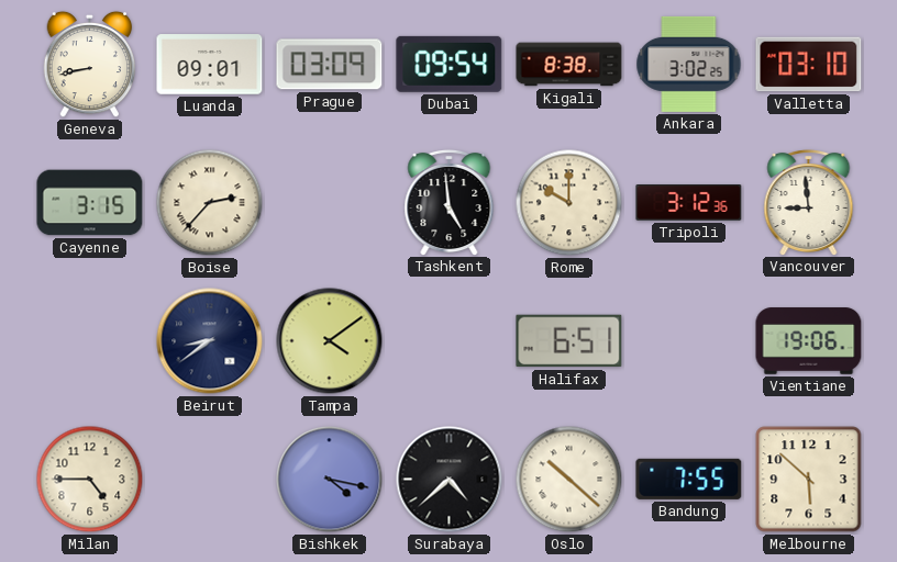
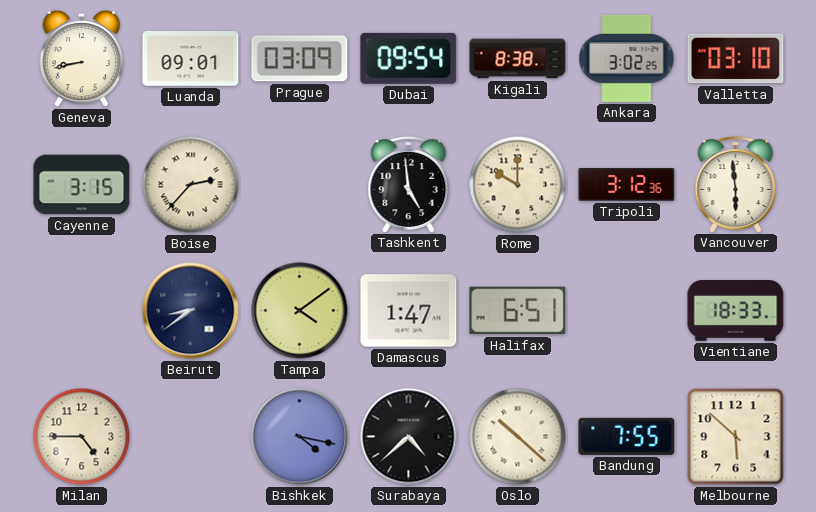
Vancouver: 8:59 -> 5:59 (736, 184)
Damascus: none -> 1:47 (409, 311)
Vientiane: 19:06 -> 18:33 (736, 311)
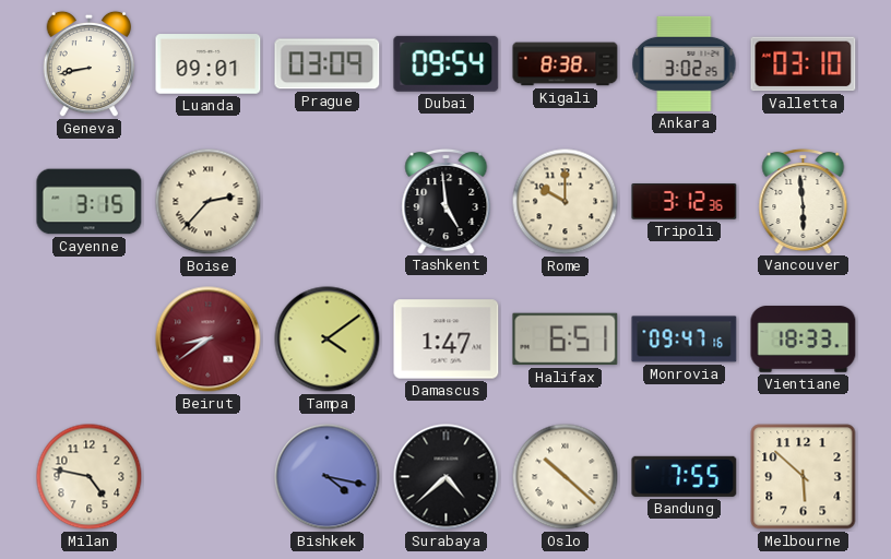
Beirut dial: navy -> burgundy (209, 340)
Monrovia: none -> 09:47 (685, 340)
Milan: 4:45 -> 4:47 (90, 477)
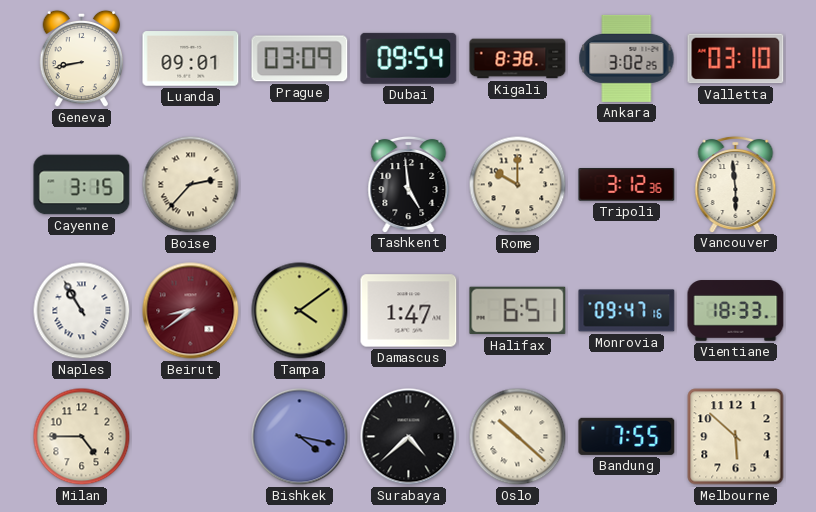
Naples: none -> 10:55 (82, 311)
Milan: 4:47 -> 4:45 (82, 437)
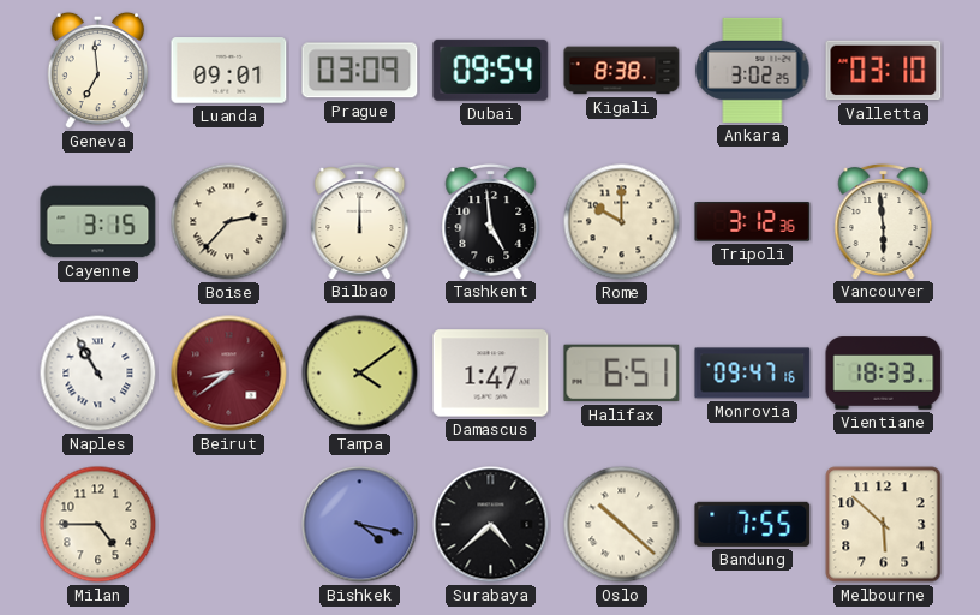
Geneva: 8:43 -> 6:59 (98, 71)
Bilbao: none -> 12:00 (360, 221)
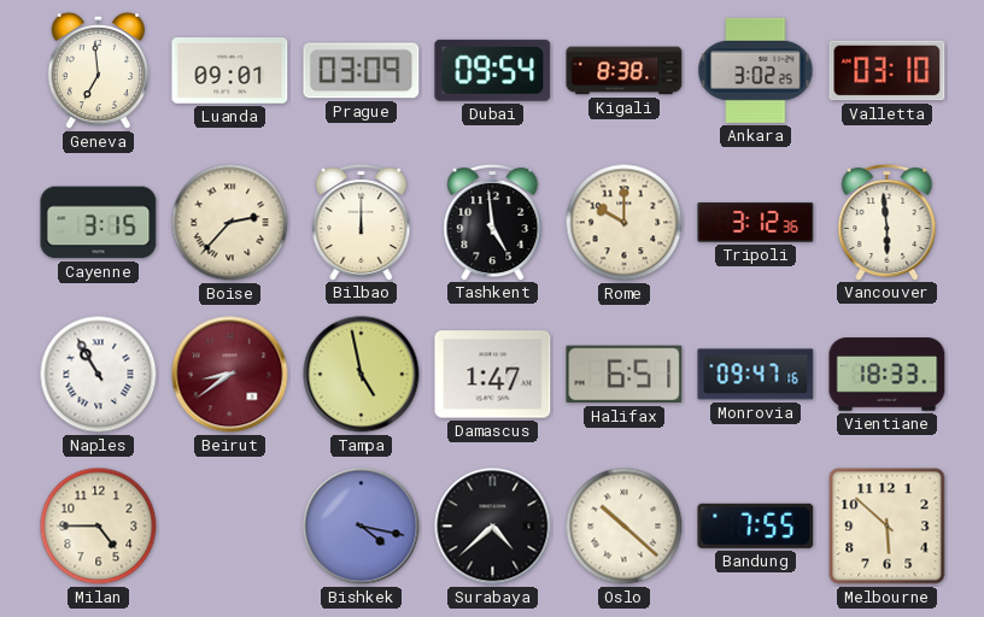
Tampa: 4:09 -> 4:58 (362, 375)
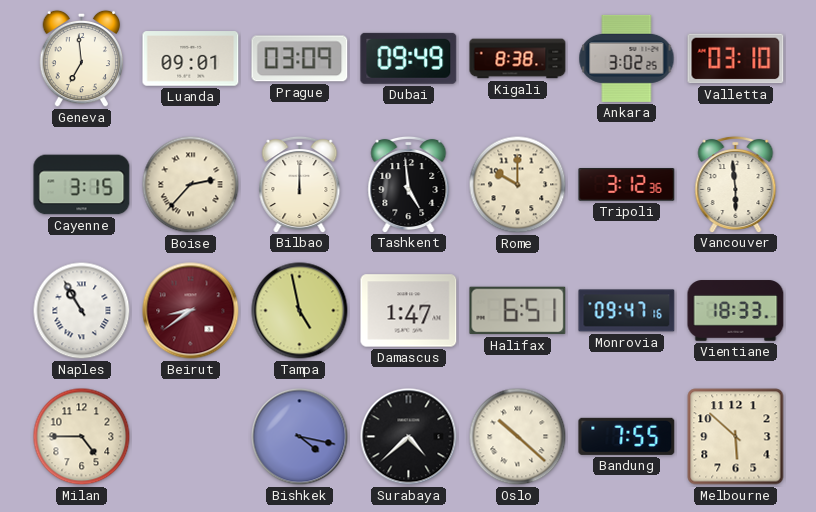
Dubai: 09:54 -> 09:49 (409, 58)
